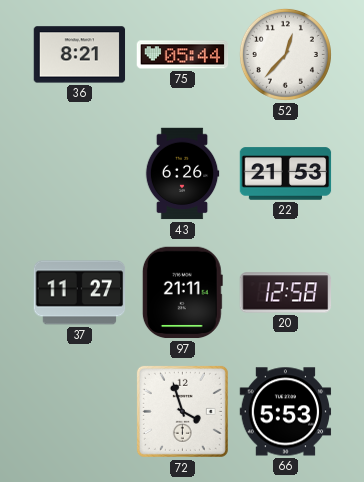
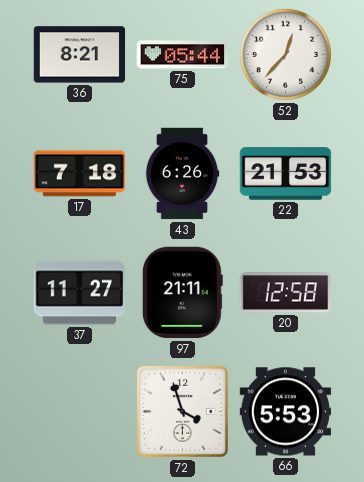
17: none -> 7:18 (80, 174)
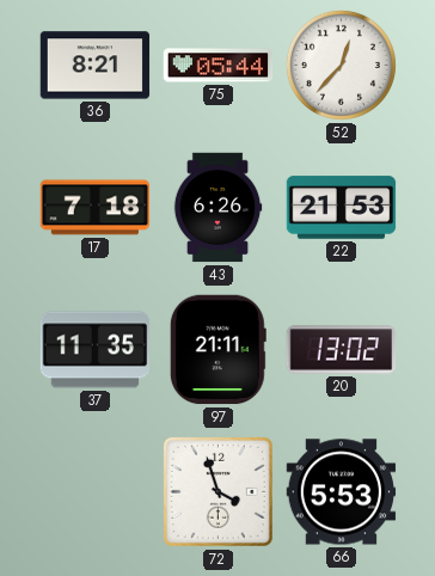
37: 11:27 -> 11:35 (96, 350)
20: 12:58 -> 13:02 (342, 350)
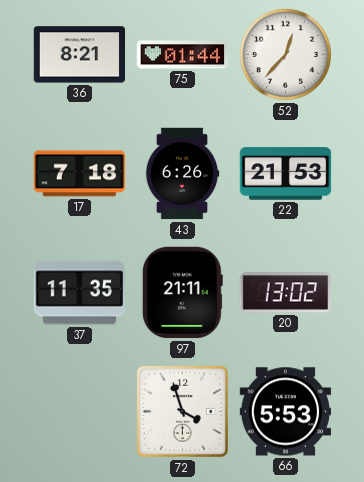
75: 05:44 -> 01:44 (183, 55)
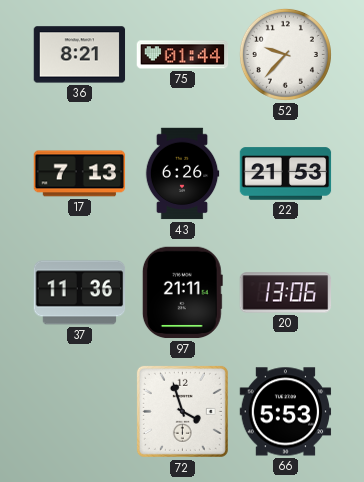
52: 12:37 -> 9:37 (285, 54)
17: 7:18 -> 7:13 (80, 174)
37: 11:35 -> 11:36 (80, 293)
20: 13:02 -> 13:06 (286, 293)
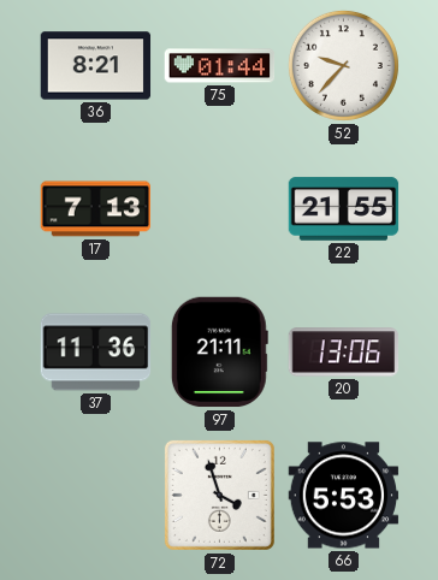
43: 6:26 -> none (182, 174)
22: 21:53 -> 21:55 (344, 209)
